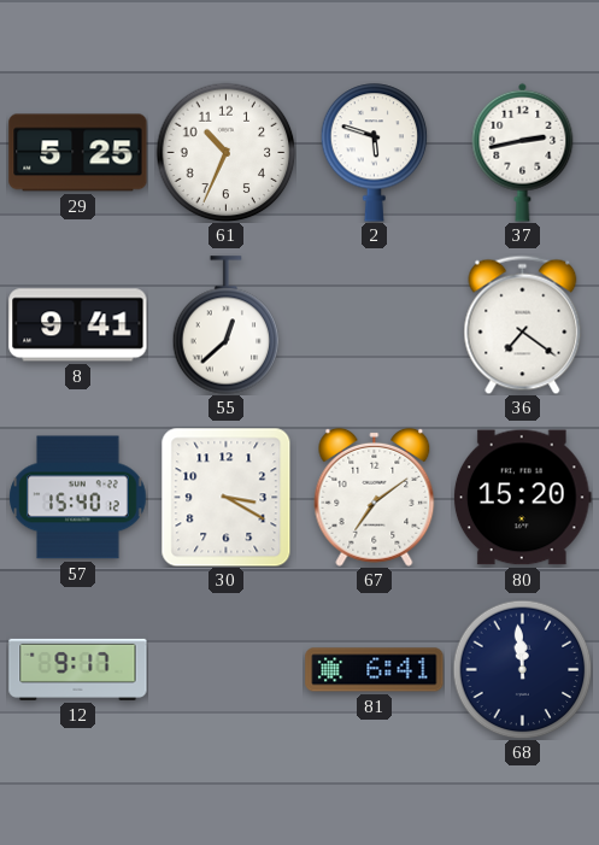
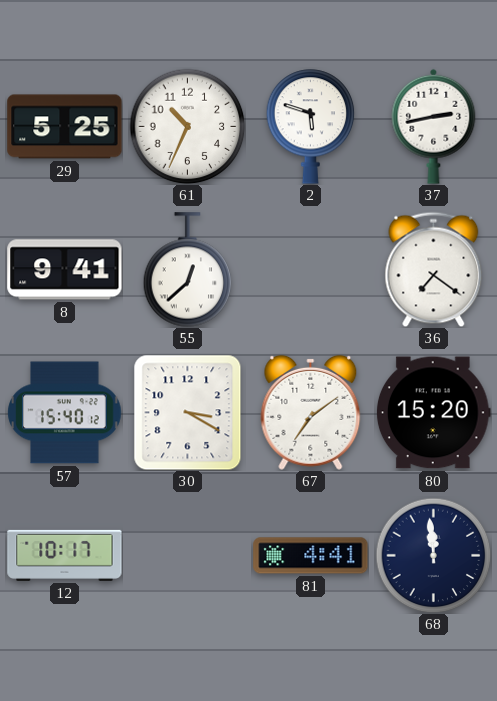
12: 9:17 -> 10:17 (65, 555)
81: 6:41 -> 4:41 (311, 556)
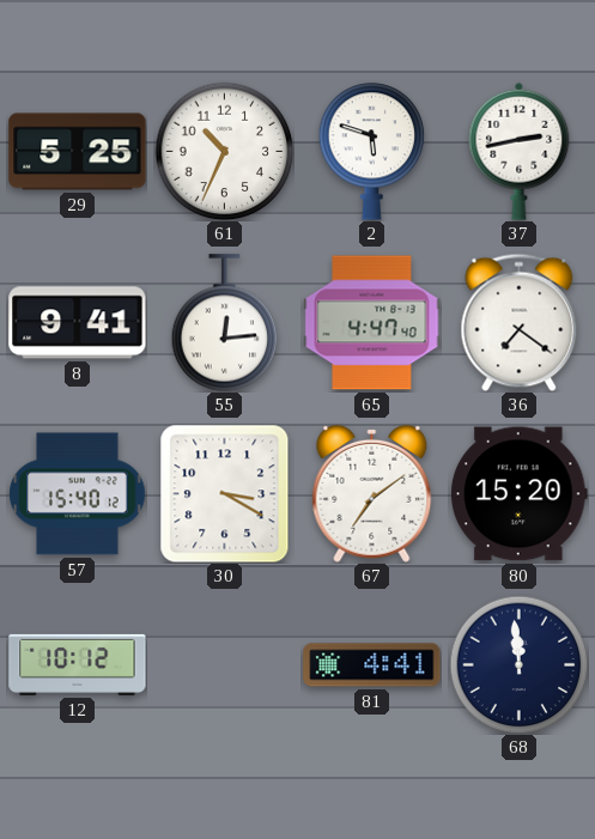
55: 12:38 -> 12:14 (225, 323)
65: none -> 4:47 (372, 323)
12: 10:17 -> 10:12 (78, 664)
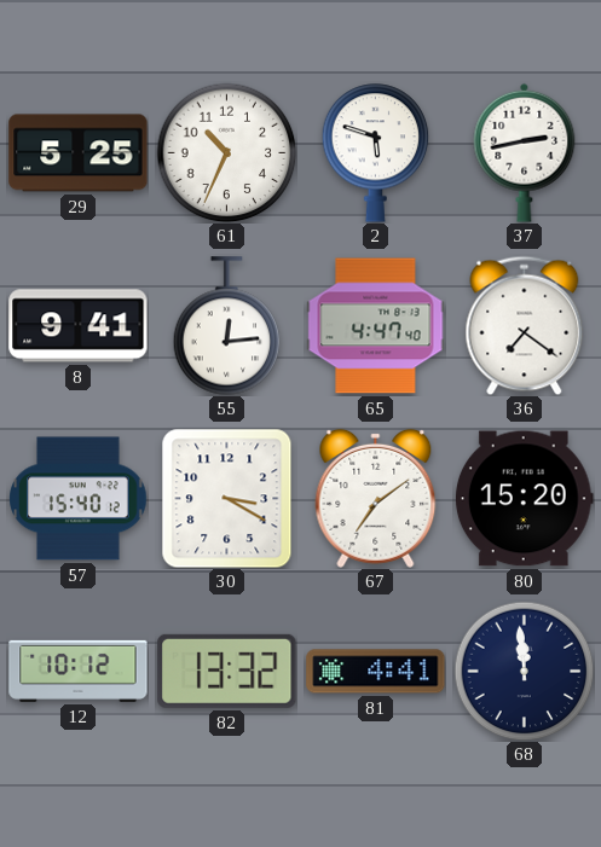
82: none -> 13:32 (227, 671)
